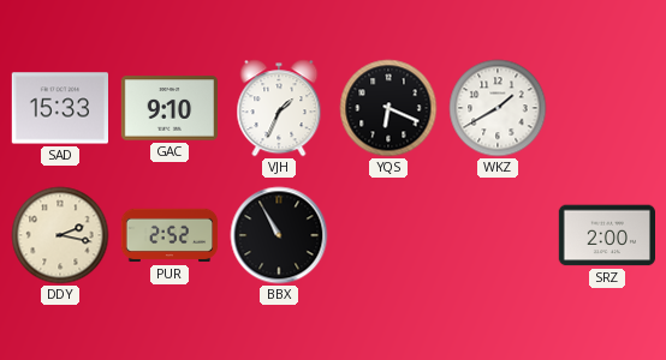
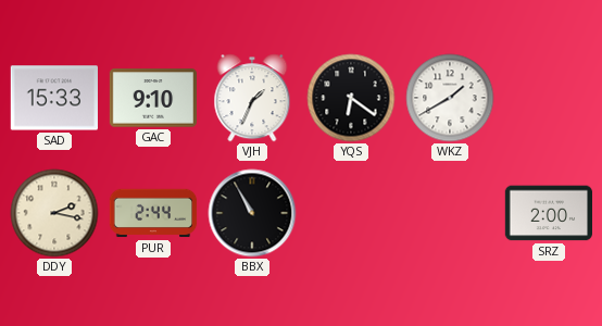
YQS: 6:19 -> 6:21 (351, 98)
PUR: 2:52 -> 2:44 (153, 213)
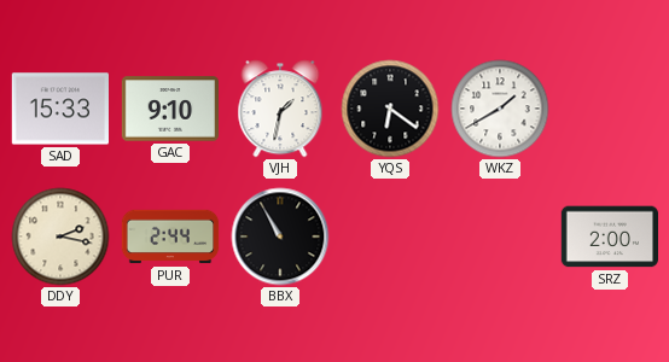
VJH: 1:34 -> 1:32 (280, 109)
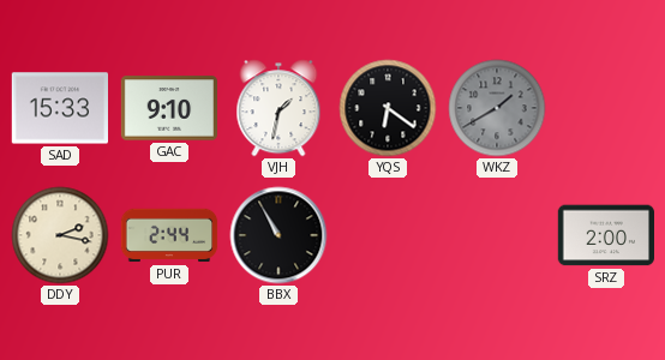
WKZ dial: white -> grey (497, 108)
